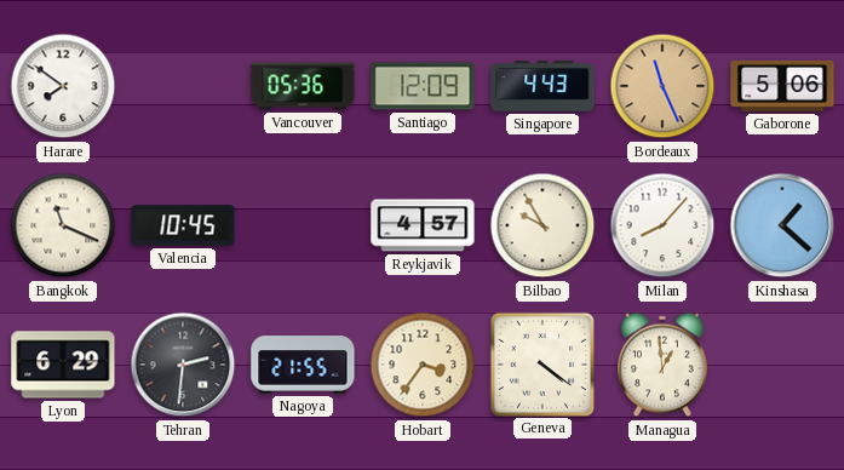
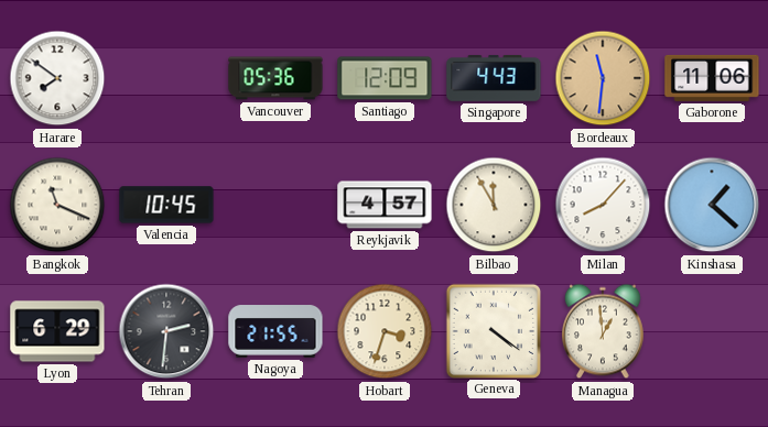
Bordeaux: 11:26 -> 11:31 (603, 78)
Gaborone: 5:06 -> 11:06 (712, 78)
Bilbao: 9:55 -> 11:55 (494, 205)
Hobart: 3:36 -> 3:33 (385, 331)
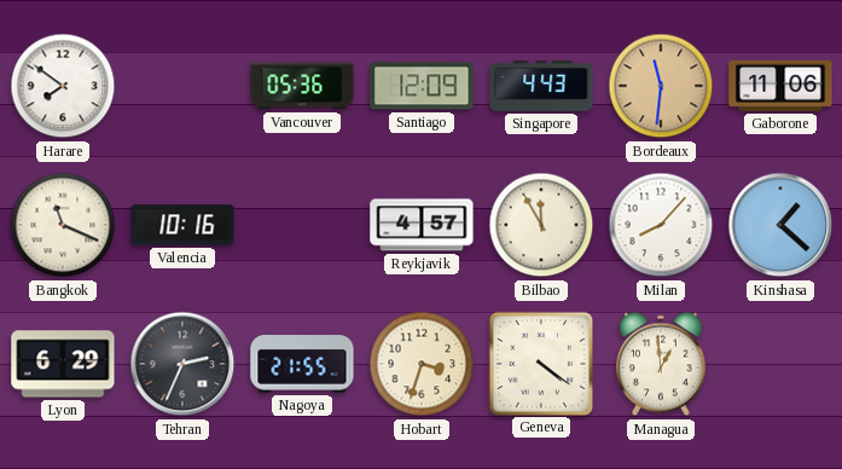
Valencia: 10:45 -> 10:16 (182, 225)
Tehran: 2:31 -> 2:34 (182, 364)
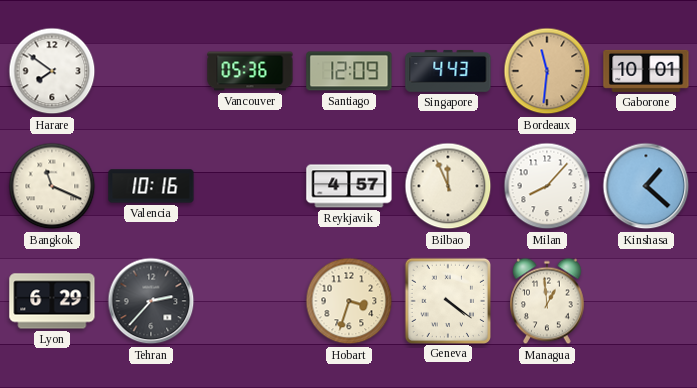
Gaborone: 11:06 -> 10:01 (646, 71)
Bilbao: 11:55 -> 11:56 (448, 186)
Tehran: 2:34 -> 2:37 (151, 301)
Nagoya: 21:55 -> none (302, 364)
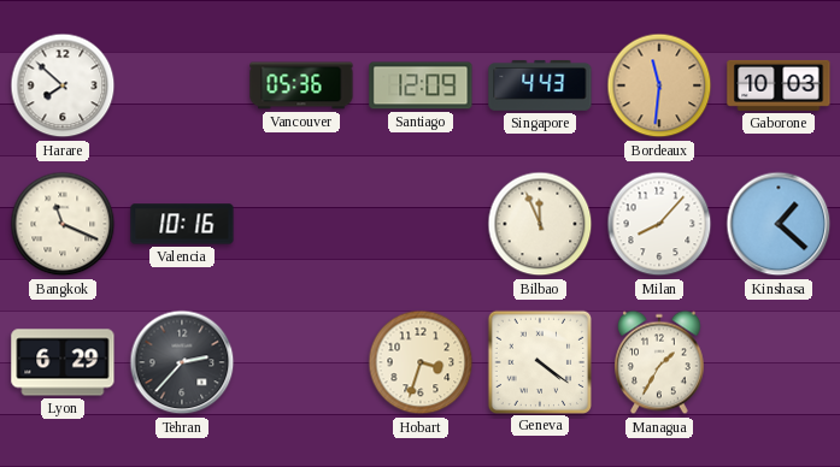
Harare: 7:51 -> 7:52 (63, 85)
Gaborone: 10:01 -> 10:03 (779, 85)
Reykjavik: 4:57 -> none (349, 186)
Managua: 12:59 -> 1:35 (660, 362)
